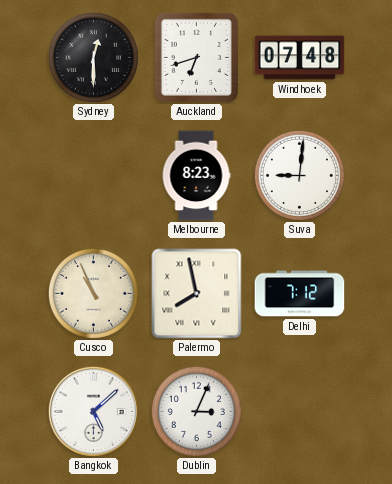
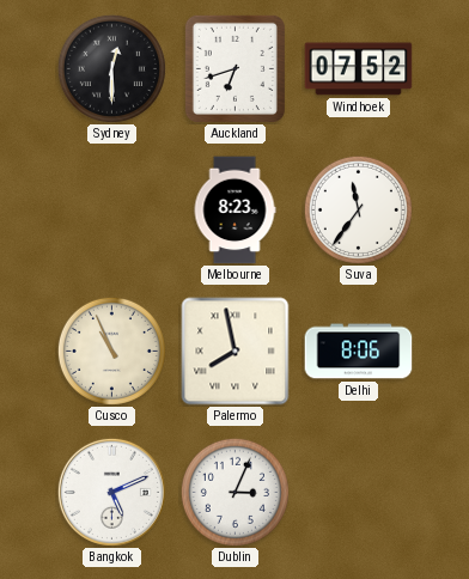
Windhoek: 07:48 -> 07:52 (359, 69)
Suva: 9:01 -> 11:36 (358, 209)
Delhi: 7:12 -> 8:06 (359, 352)
Bangkok: 5:08 -> 5:11 (111, 492)
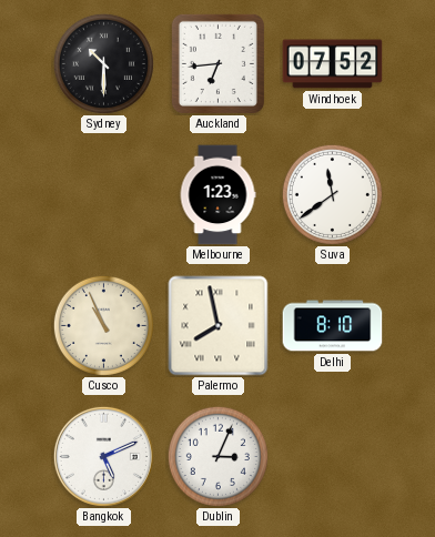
Sydney: 12:30 -> 10:30 (103, 63)
Auckland: 6:42 -> 6:44 (217, 63)
Melbourne: 8:23 -> 1:23 (217, 195)
Suva: 11:36 -> 11:39 (332, 194)
Delhi: 8:06 -> 8:10 (333, 326)
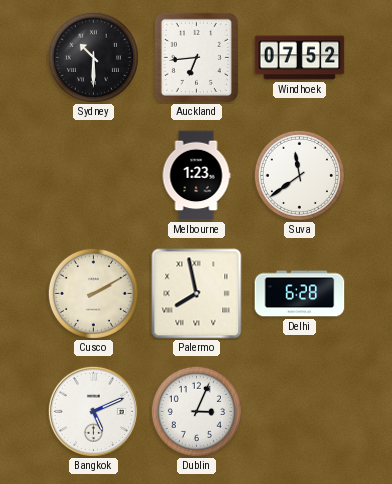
Cusco: 10:56 -> 2:10 (93, 293)
Delhi: 8:10 -> 6:28 (300, 294)
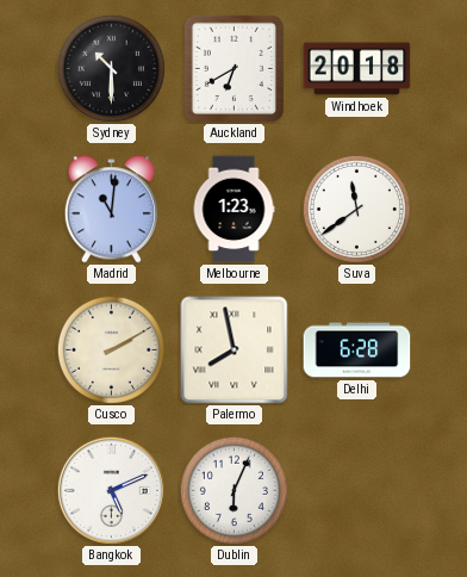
Auckland: 6:44 -> 6:40 (233, 68)
Windhoek: 07:52 -> 20:18 (357, 69)
Madrid: none -> 11:01 (111, 210)
Dublin: 3:04 -> 6:04 (233, 490)
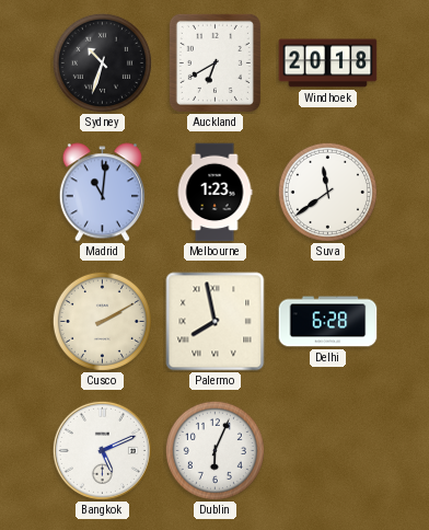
Sydney: 10:30 -> 10:33 (102, 62)
